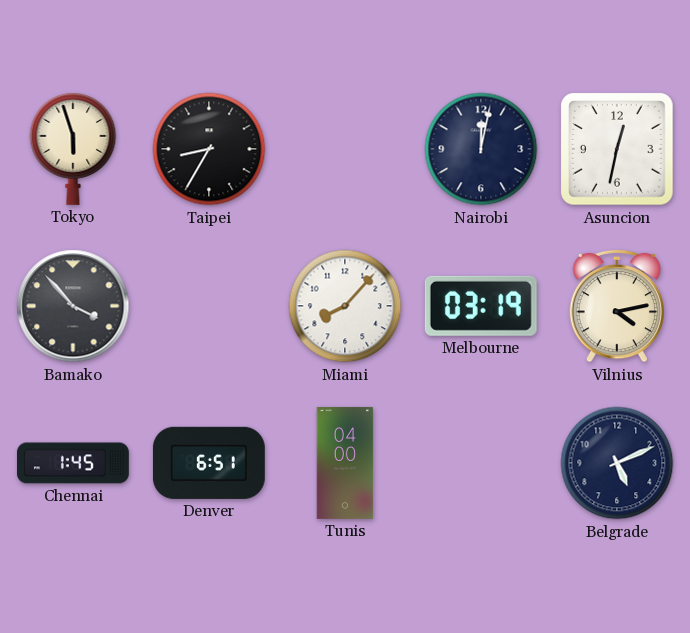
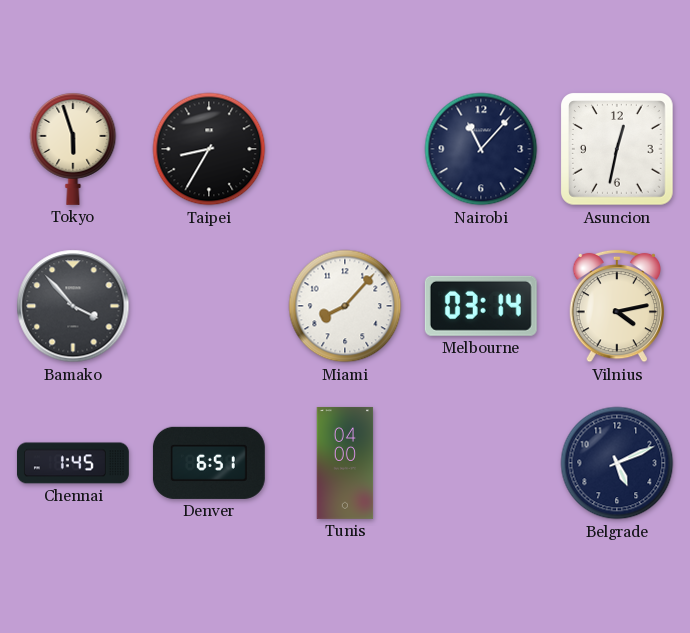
Nairobi: 12:02 -> 11:07 (481, 149)
Melbourne: 03:19 -> 03:14 (481, 306)
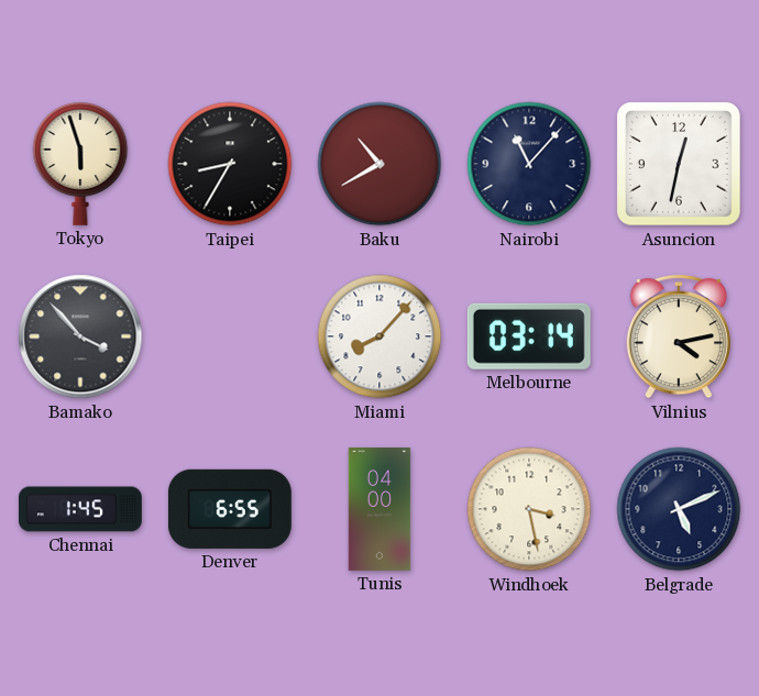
Baku: none -> 10:40 (380, 164)
Denver: 6:51 -> 6:55 (230, 509)
Windhoek: none -> 3:28 (529, 509)
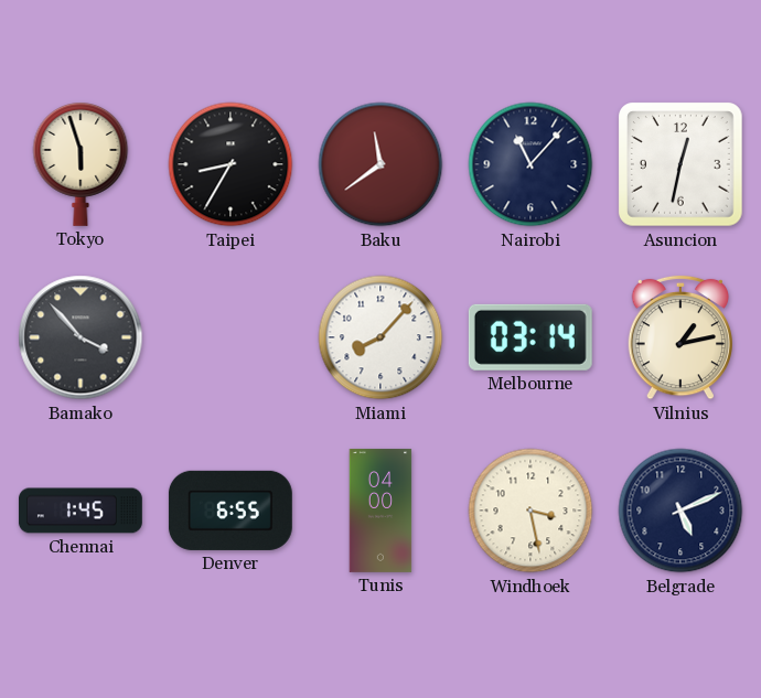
Baku: 10:40 -> 11:39 (380, 164)
Vilnius: 4:13 -> 1:13 (679, 337)
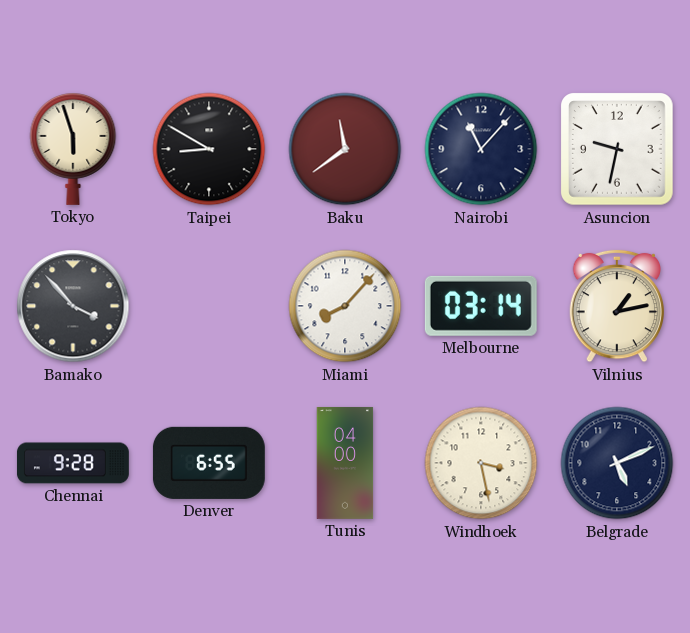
Taipei: 8:35 -> 8:50 (209, 149)
Asuncion: 12:32 -> 9:32 (617, 150)
Chennai: 1:45 -> 9:28 (73, 463)
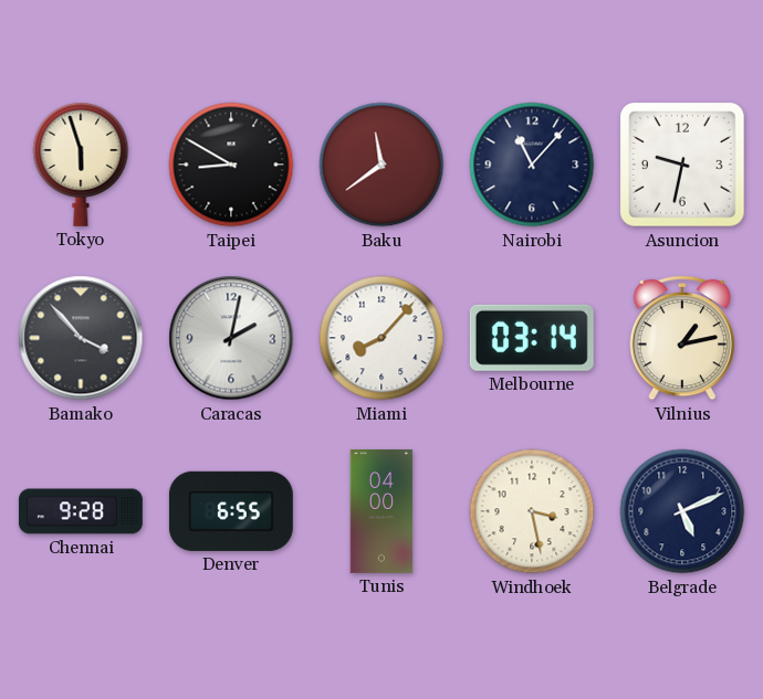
Caracas: none -> 2:02 (231, 338)
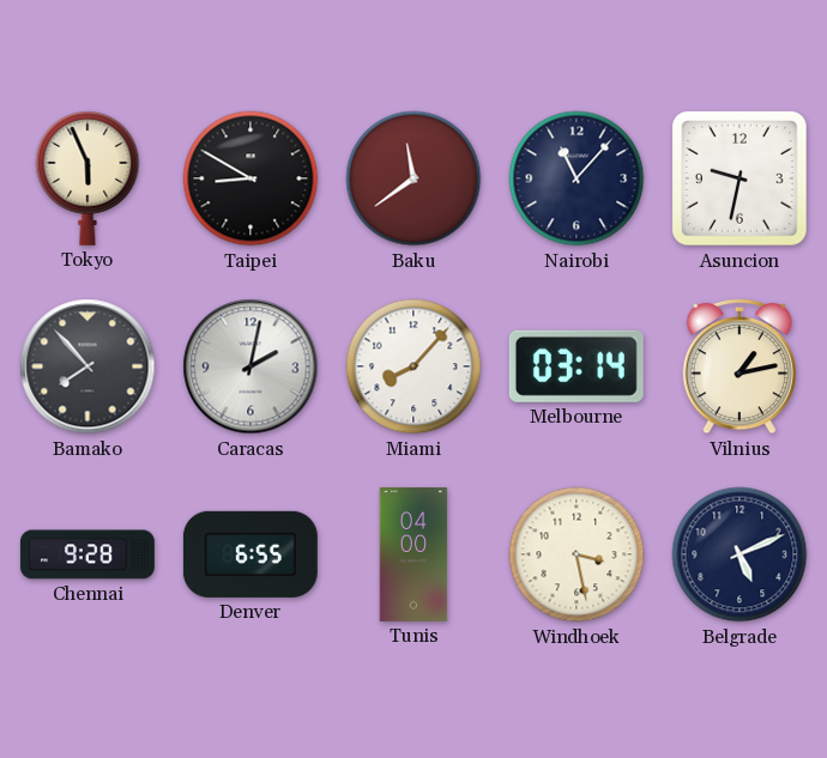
Tokyo: 5:57 -> 5:56 (87, 178)
Bamako: 3:53 -> 7:53 (87, 366)
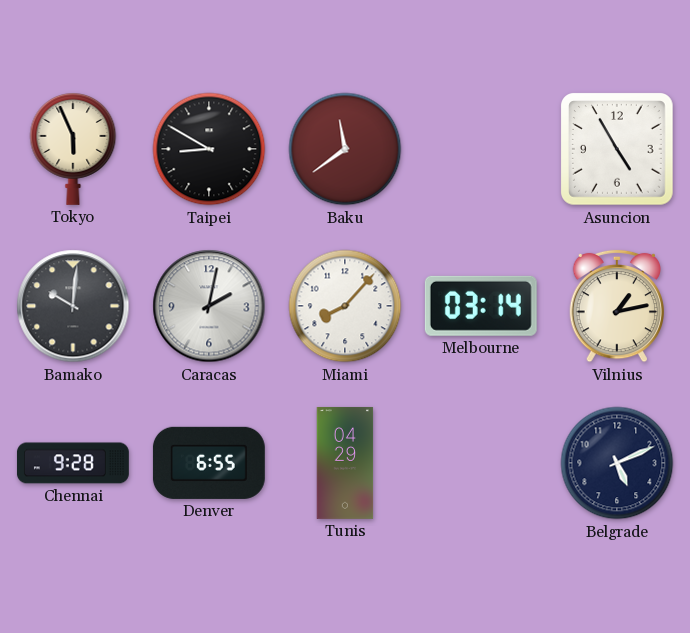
Nairobi: 11:07 -> none (577, 178)
Asuncion: 9:32 -> 4:55 (617, 150)
Bamako: 7:53 -> 10:01 (73, 306)
Tunis: 04:00 -> 04:29 (345, 463)
Windhoek: 3:28 -> none (577, 554)
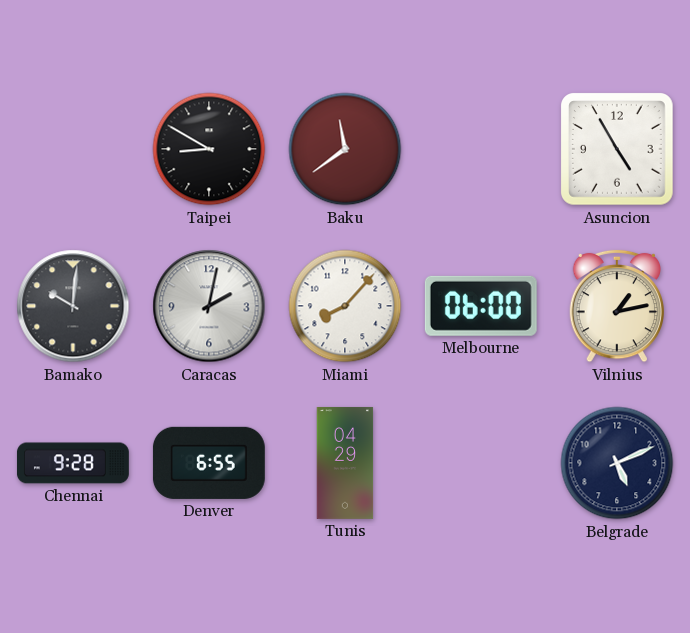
Tokyo: 5:56 -> none (73, 149)
Melbourne: 03:14 -> 06:00 (481, 306)
